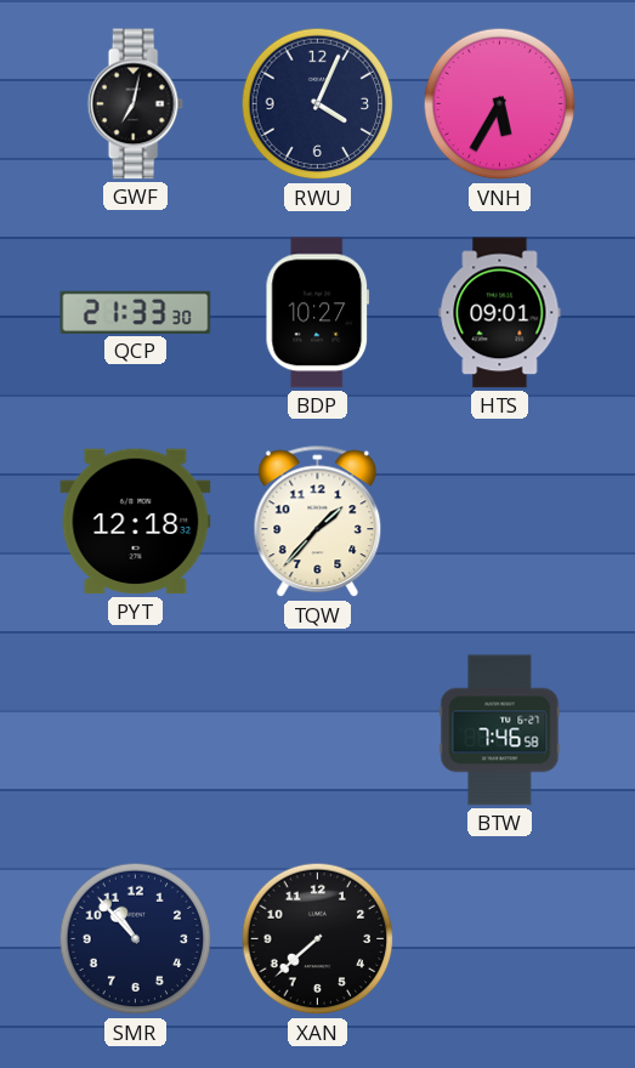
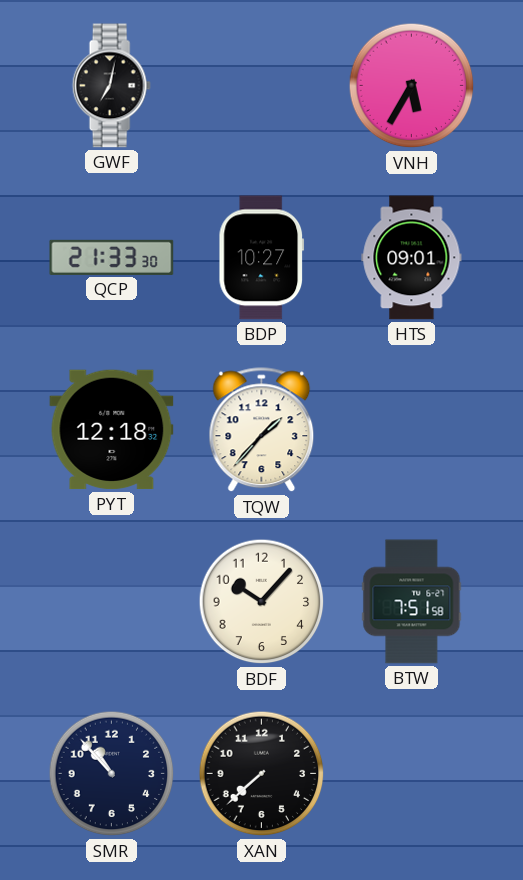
RWU: 4:04 -> none (318, 104)
BDF: none -> 10:07 (262, 602)
BTW: 7:46 -> 7:51 (412, 602)
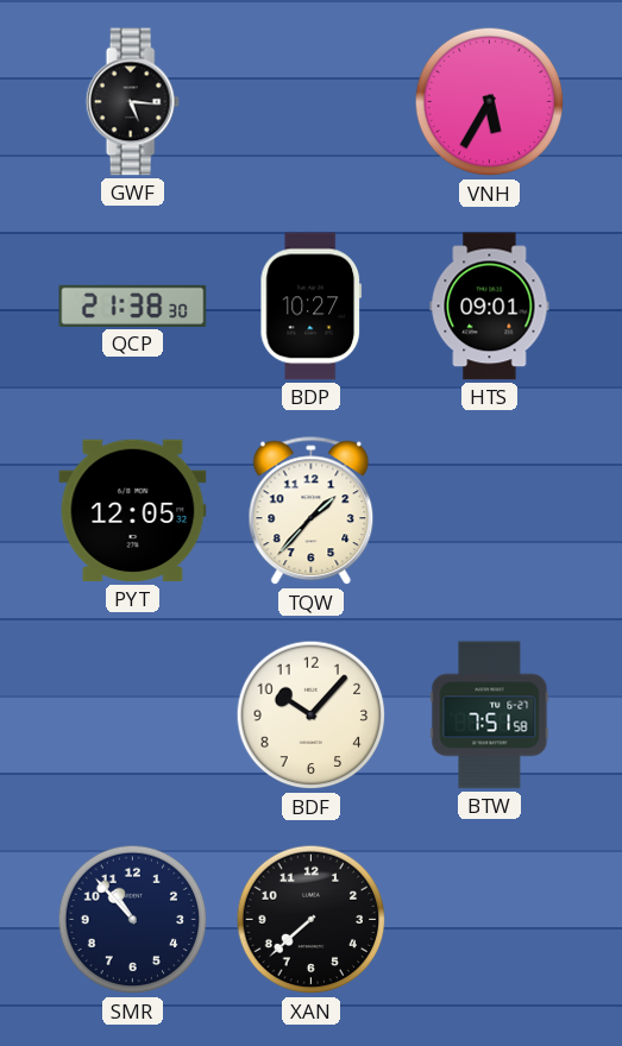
GWF: 7:02 -> 5:16 (132, 102)
QCP: 21:33 -> 21:38 (133, 305)
PYT: 12:18 -> 12:05 (133, 511)
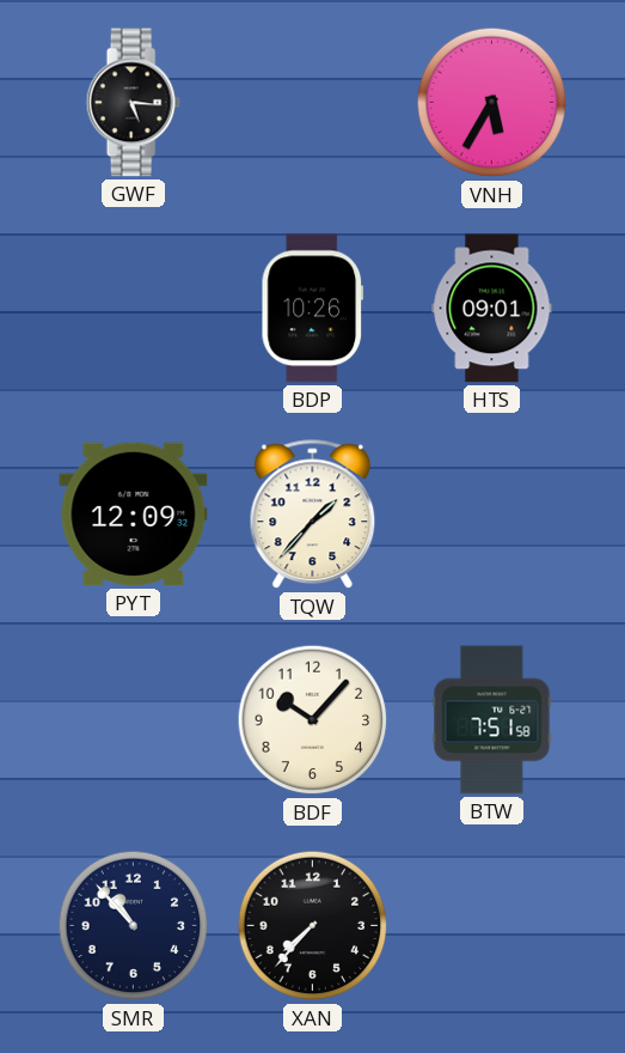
QCP: 21:38 -> none (133, 305)
BDP: 10:27 -> 10:26 (313, 309)
PYT: 12:05 -> 12:09 (134, 515)
XAN: 7:38 -> 7:37 (313, 926)
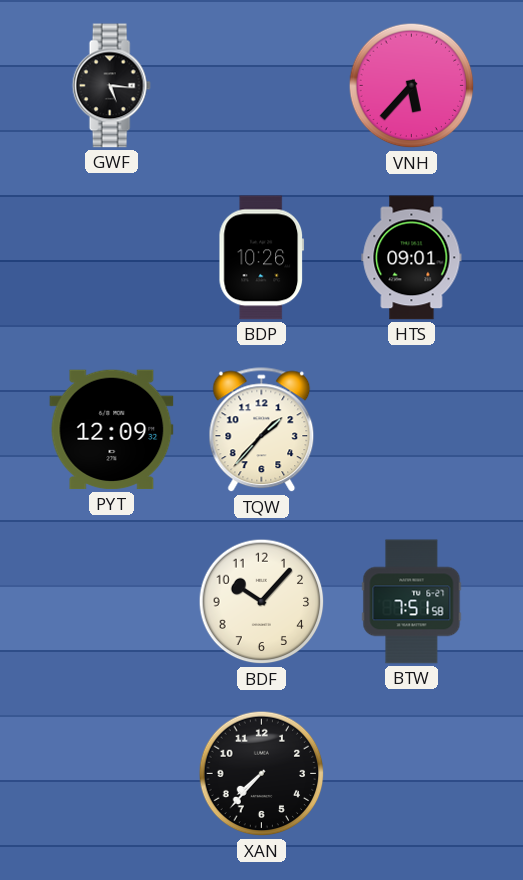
VNH: 5:35 -> 5:37 (412, 86)
SMR: 10:53 -> none (134, 926)
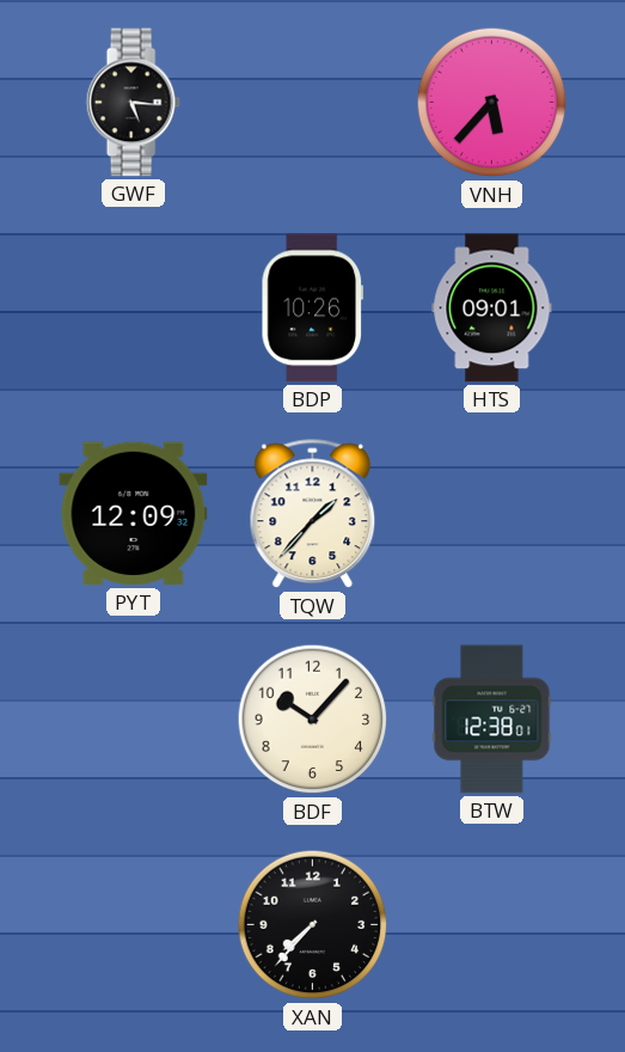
BTW: 7:51 -> 12:38 (492, 720)
